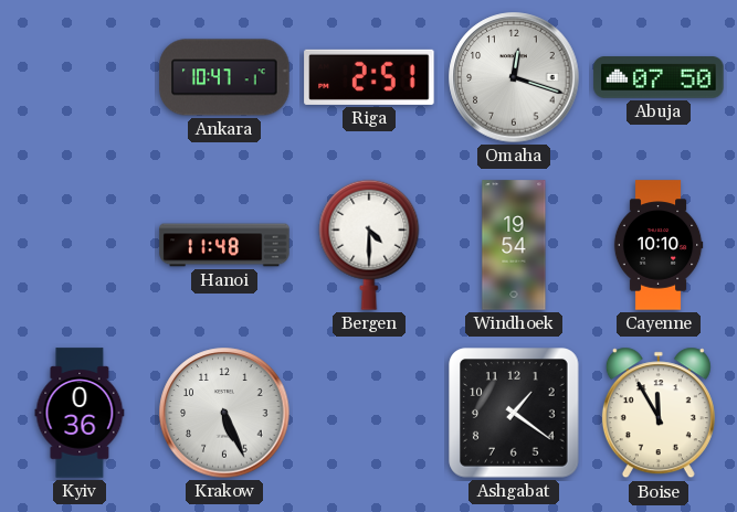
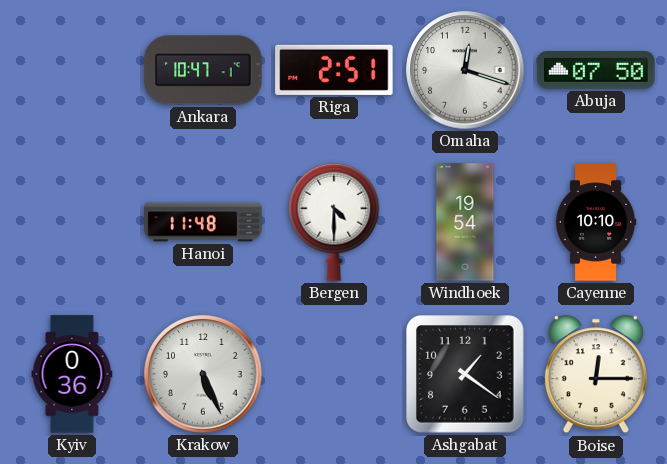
Boise: 11:55 -> 12:15 (596, 374)
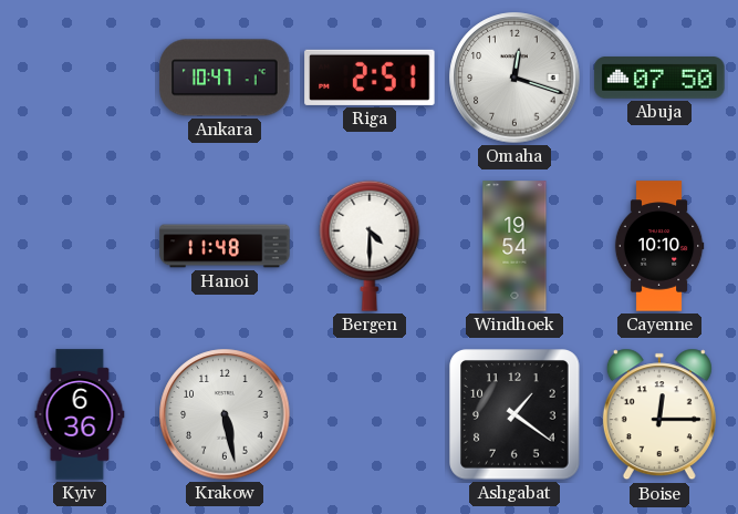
Kyiv: 0:36 -> 6:36 (80, 414)
Krakow: 5:26 -> 5:28 (225, 414)
